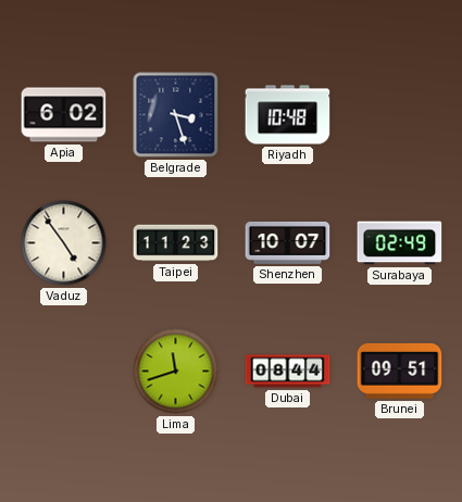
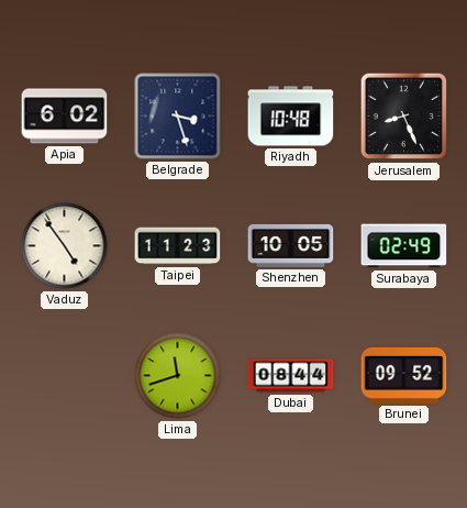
Jerusalem: none -> 8:26 (404, 117)
Shenzhen: 10:07 -> 10:05 (291, 245)
Brunei: 09:51 -> 09:52 (404, 375)
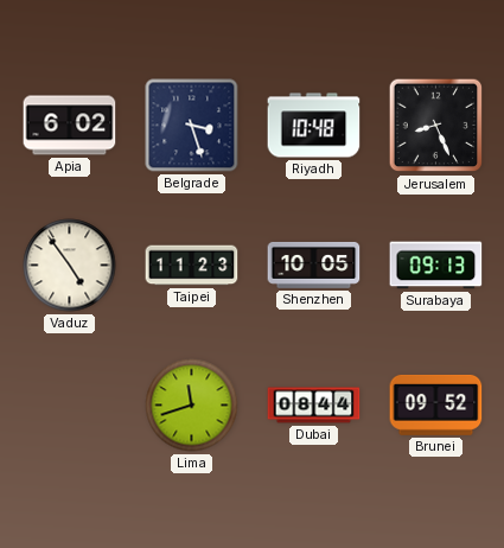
Surabaya: 02:49 -> 09:13 (436, 266)
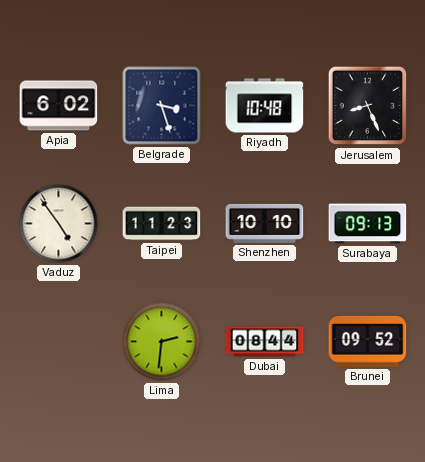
Shenzhen: 10:05 -> 10:10 (265, 223)
Lima: 11:42 -> 2:31 (162, 342)
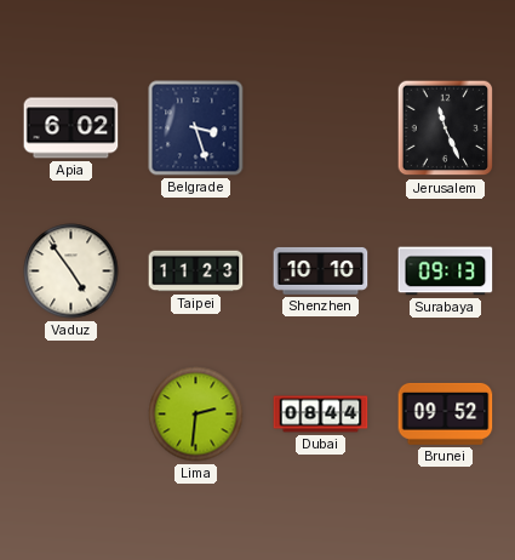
Riyadh: 10:48 -> none (265, 106)
Jerusalem: 8:26 -> 11:26 (446, 128)
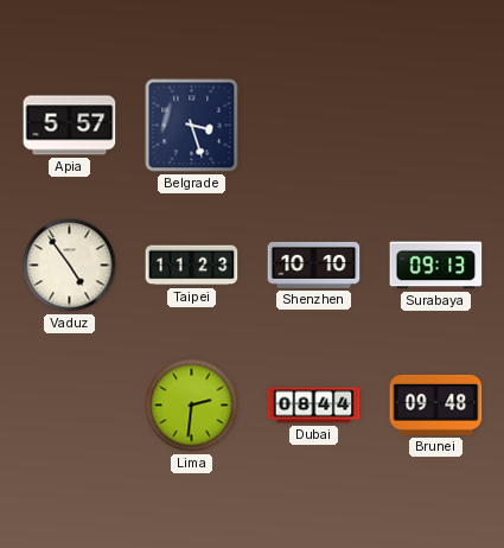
Apia: 6:02 -> 5:57 (70, 126)
Jerusalem: 11:26 -> none (446, 128)
Brunei: 09:52 -> 09:48 (436, 404)
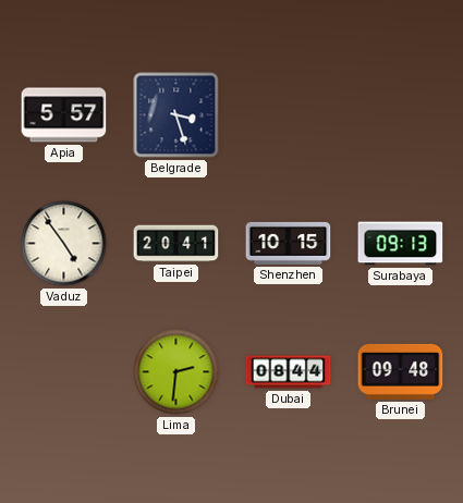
Taipei: 11:23 -> 20:41 (176, 244)
Shenzhen: 10:10 -> 10:15 (289, 243)
